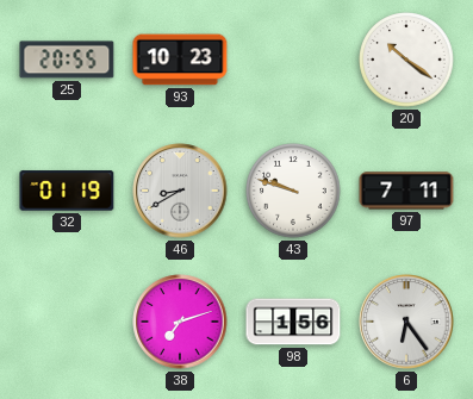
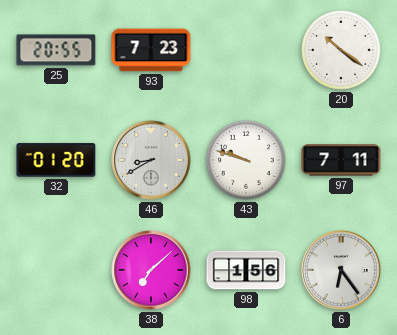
93: 10:23 -> 7:23 (151, 50)
32: 01:19 -> 01:20 (56, 160)
38: 7:12 -> 7:08 (151, 270)
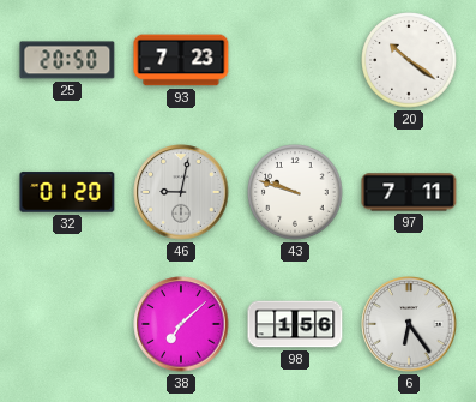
25: 20:55 -> 20:50 (67, 60)
46: 8:40 -> 9:02 (181, 192)
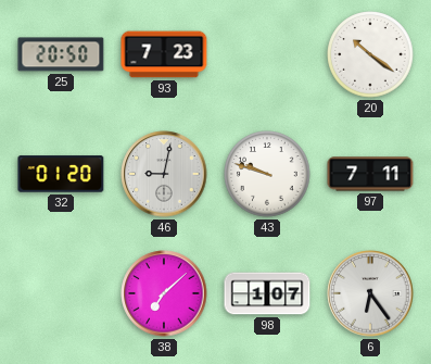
98: 1:56 -> 1:07 (267, 293)
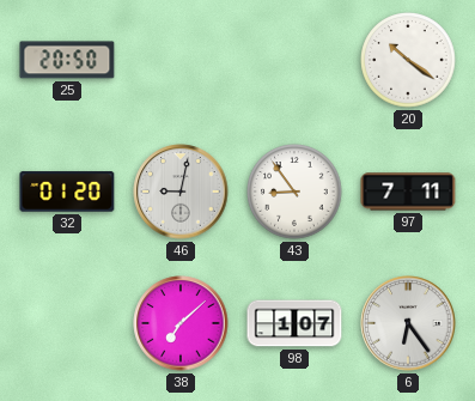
93: 7:23 -> none (164, 54)
43: 9:48 -> 8:54 (294, 192)
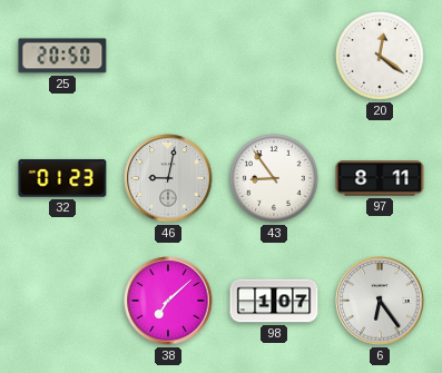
20: 10:21 -> 12:21 (380, 56)
32: 01:20 -> 01:23 (62, 178)
97: 7:11 -> 8:11 (380, 178)
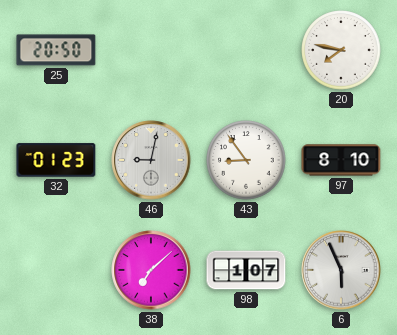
20: 12:21 -> 7:47 (341, 50)
97: 8:11 -> 8:10 (341, 160)
6: 6:24 -> 5:56 (341, 270)
